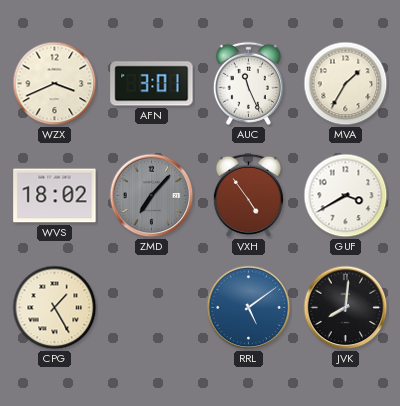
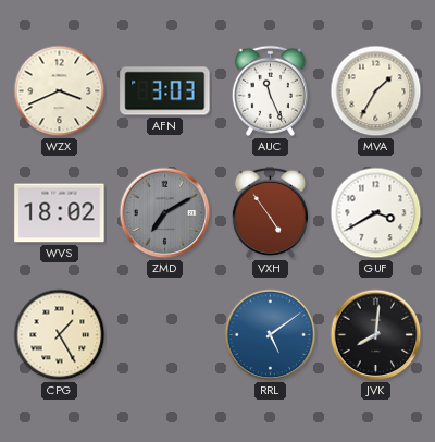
AFN: 3:01 -> 3:03 (165, 91)
ZMD: 7:07 -> 7:10 (165, 213)
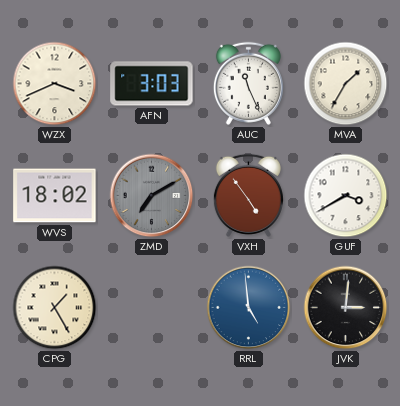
RRL: 5:09 -> 4:59 (249, 308)
JVK: 8:01 -> 3:01 (346, 308)
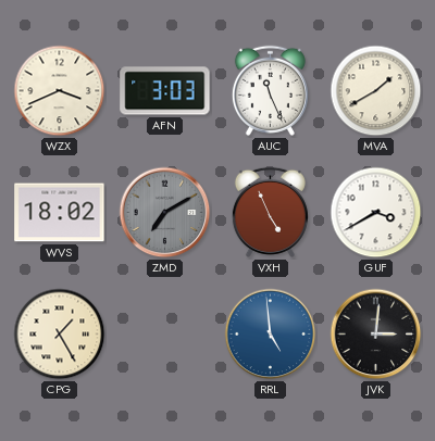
MVA: 1:35 -> 1:40 (376, 91)
VXH: 4:54 -> 4:56 (270, 212)
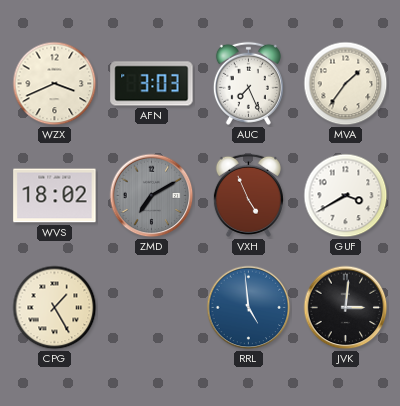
AUC: 11:26 -> 7:26 (248, 83)
MVA: 1:40 -> 1:36 (346, 84)
